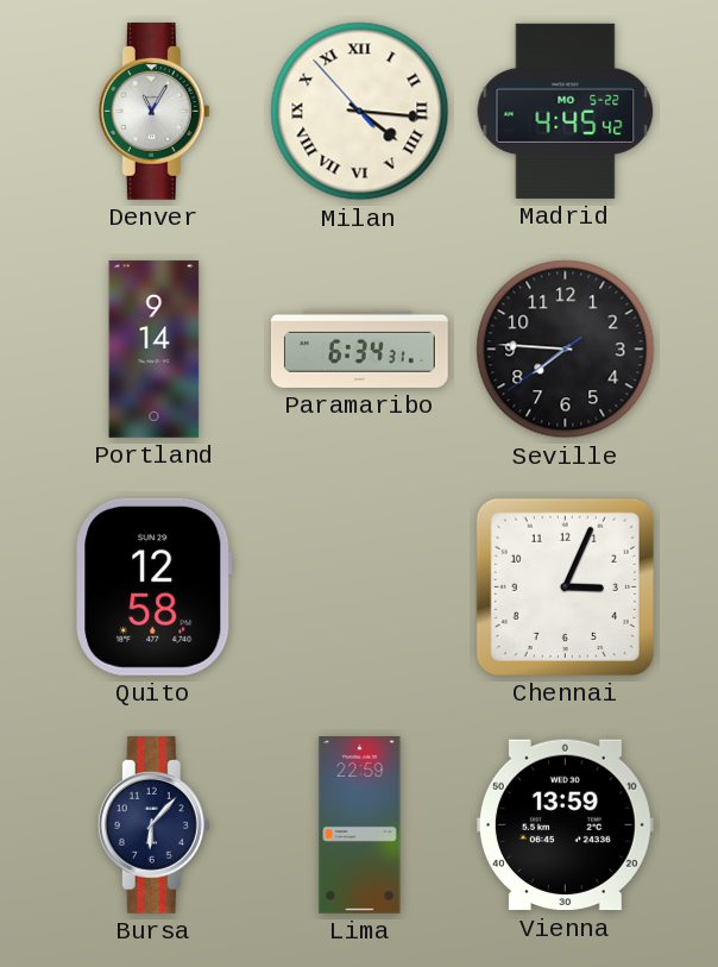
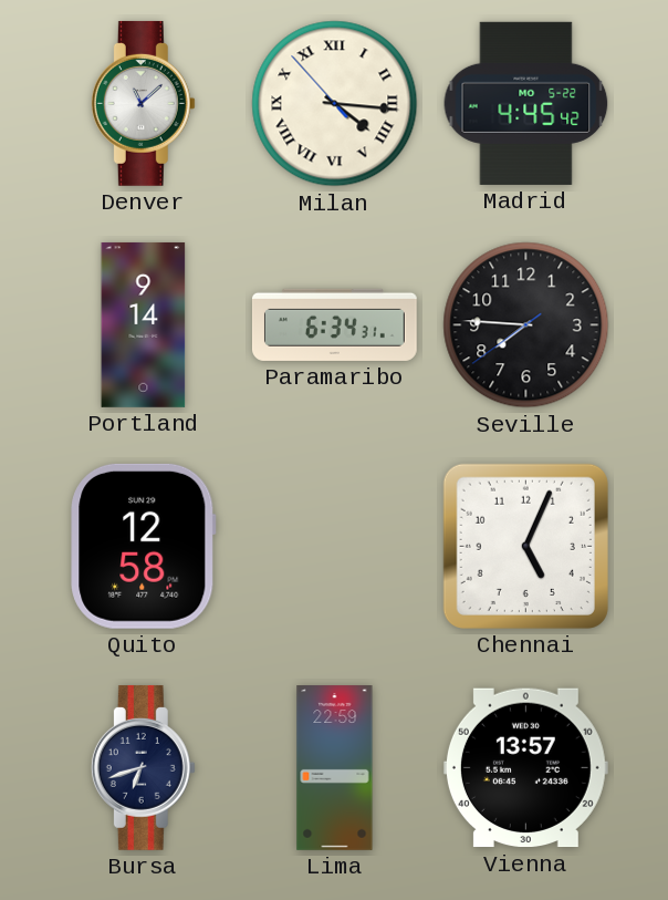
Denver: 11:05 -> 11:08 (143, 103)
Chennai: 3:04 -> 5:04 (525, 546)
Bursa: 6:07 -> 6:42 (143, 767)
Vienna: 13:59 -> 13:57 (525, 768)
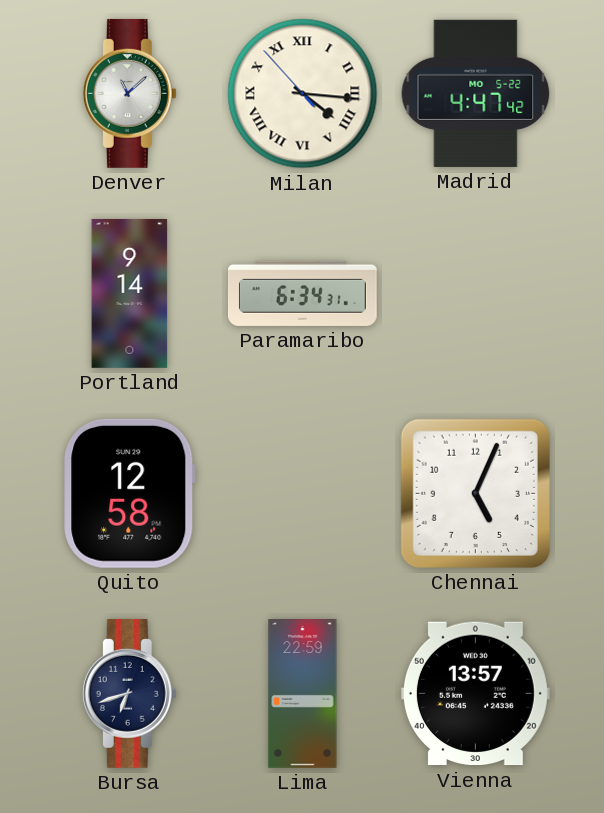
Madrid: 4:45 -> 4:47 (476, 93)
Seville: 7:45 -> none (526, 325)
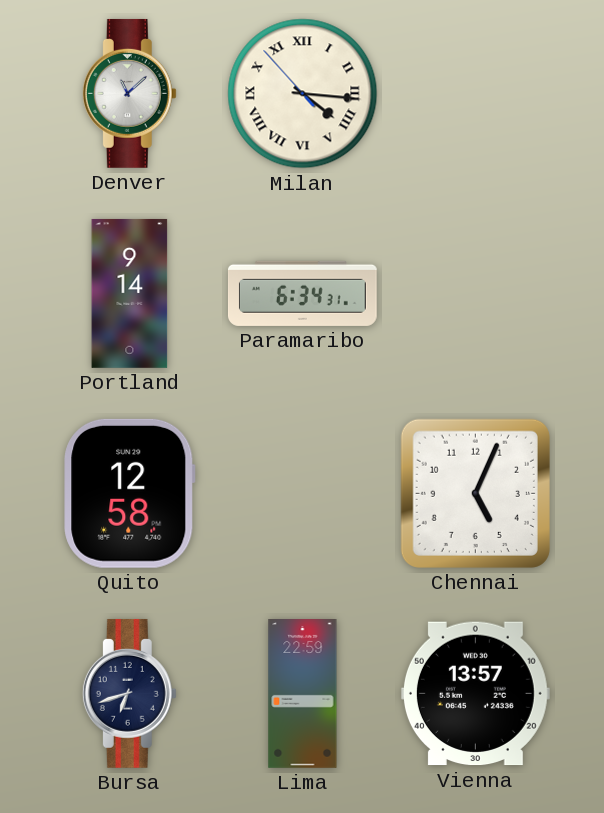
Madrid: 4:47 -> none (476, 93)
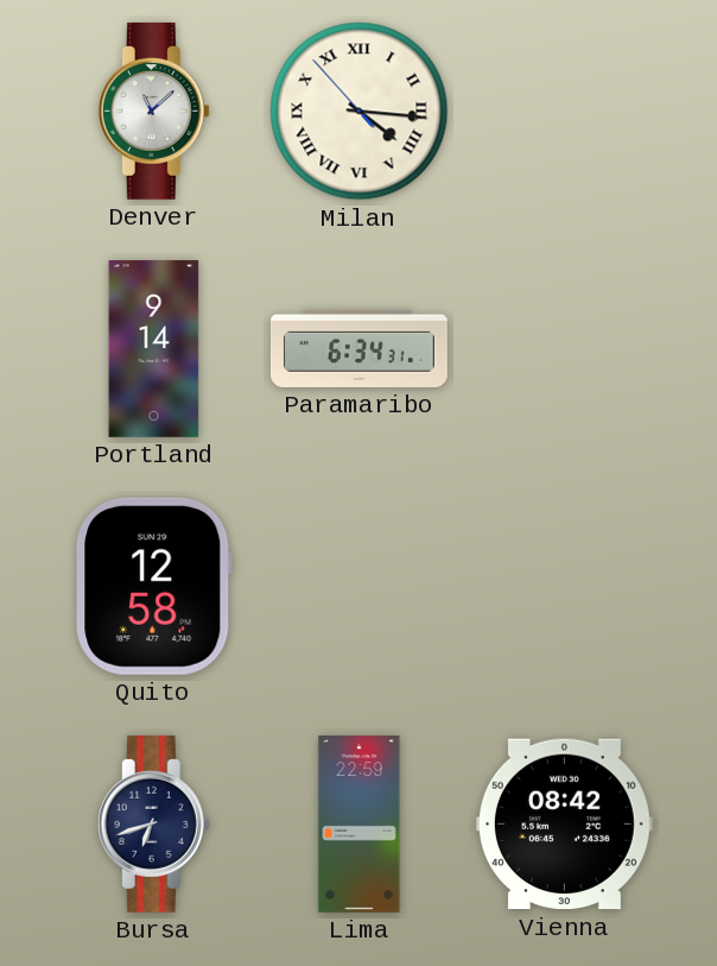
Chennai: 5:04 -> none (475, 493)
Vienna: 13:57 -> 08:42 (564, 825)
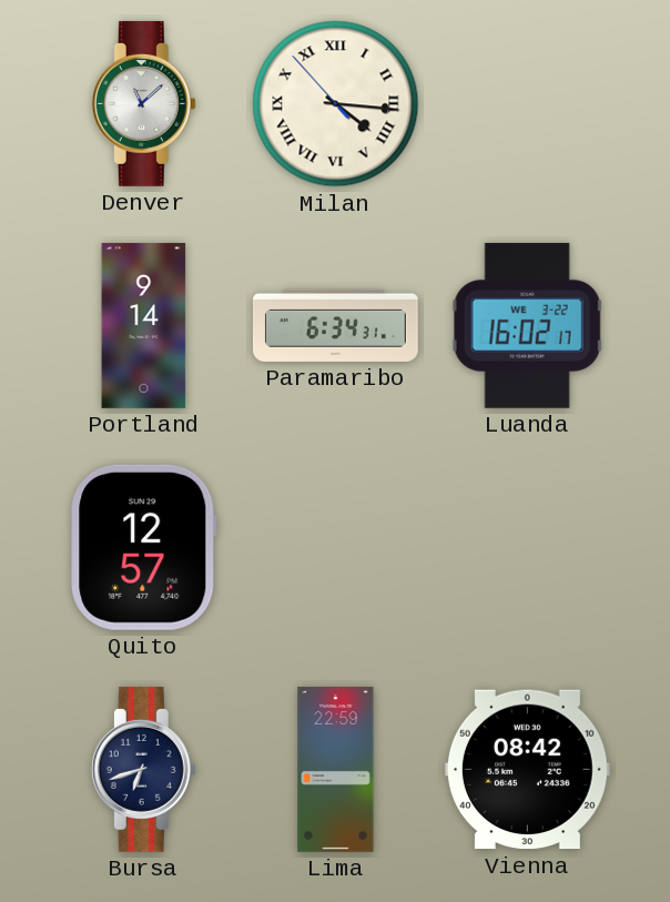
Luanda: none -> 16:02 (528, 325)
Quito: 12:58 -> 12:57 (144, 547)
